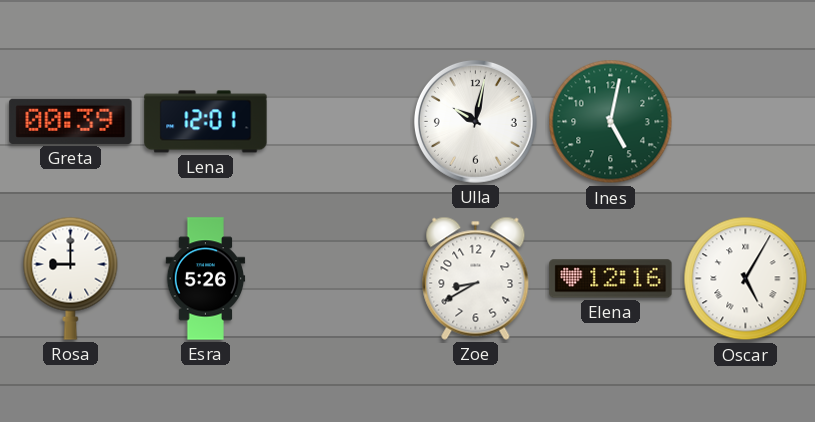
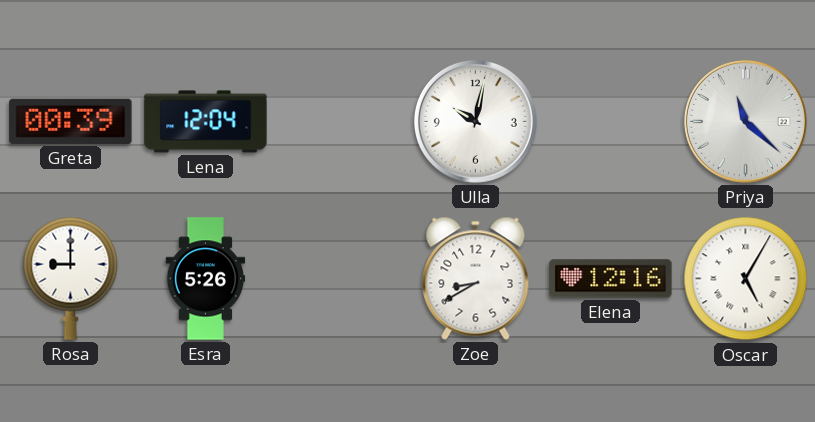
Lena: 12:01 -> 12:04 (206, 122)
Ines: 5:02 -> none (611, 122)
Priya: none -> 11:22 (745, 121)
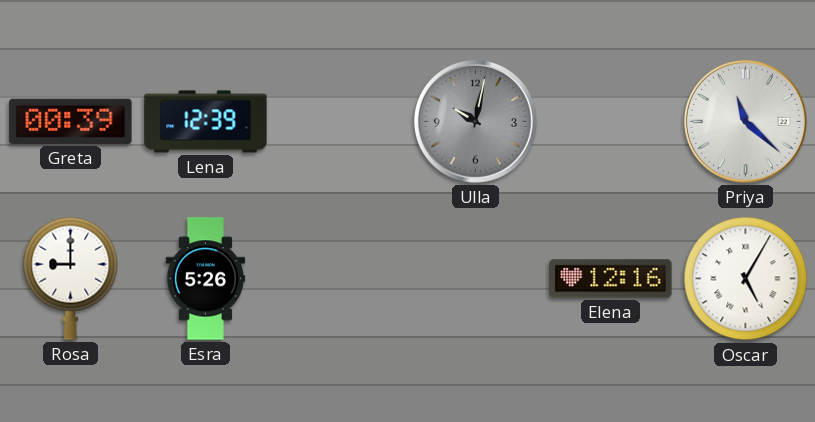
Lena: 12:04 -> 12:39 (206, 122)
Ulla dial: white -> grey (475, 121)
Zoe: 8:40 -> none (476, 278)
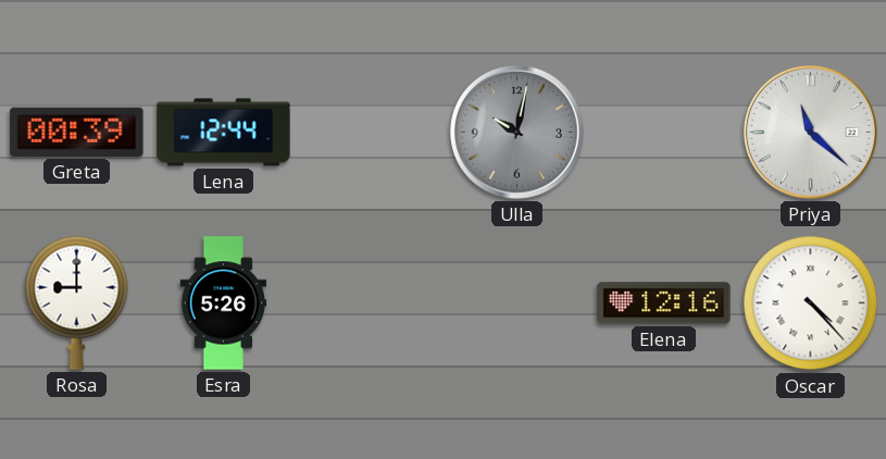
Lena: 12:39 -> 12:44 (224, 133)
Oscar: 5:05 -> 4:23 (811, 303)
